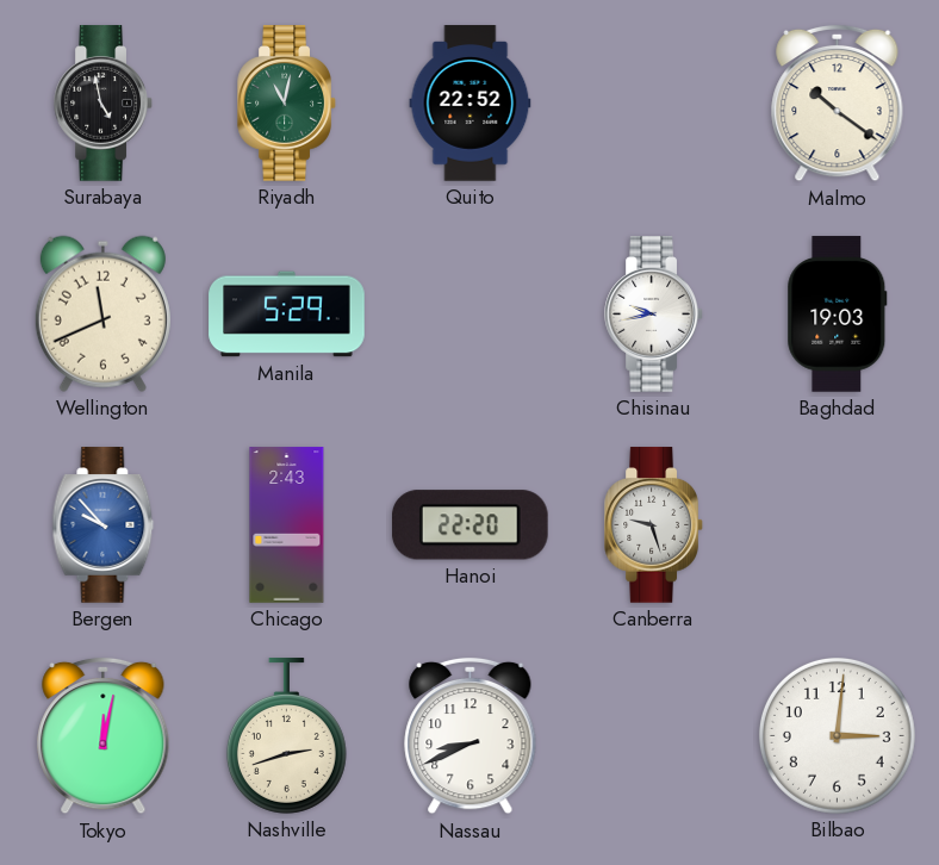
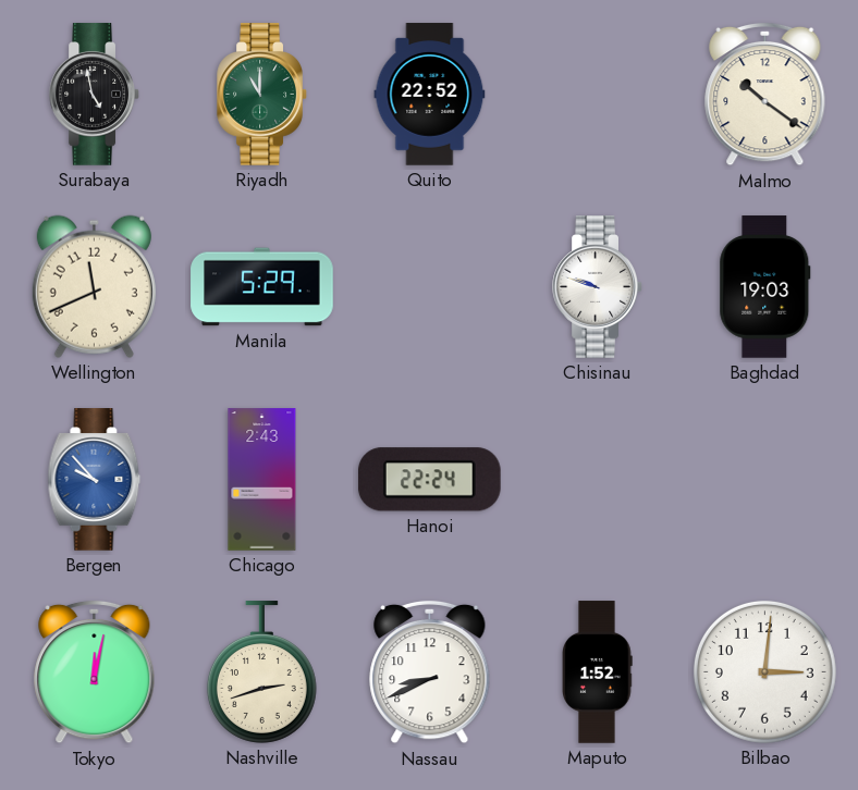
Riyadh: 11:02 -> 11:00 (262, 95)
Chisinau: 9:43 -> 9:48 (598, 287)
Hanoi: 22:20 -> 22:24 (429, 480)
Canberra: 9:27 -> none (654, 525)
Maputo: none -> 1:52 (598, 672)
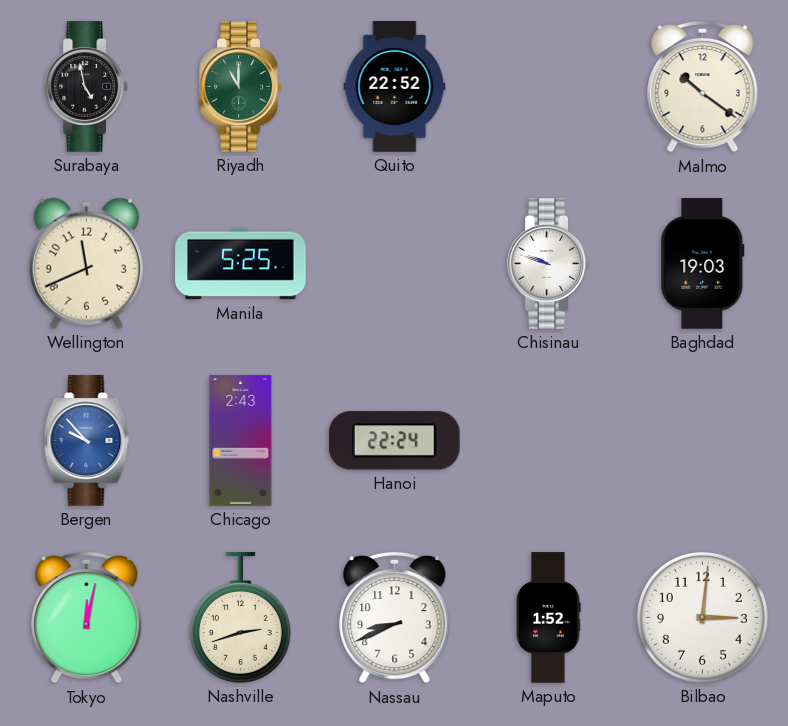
Manila: 5:29 -> 5:25 (241, 264)
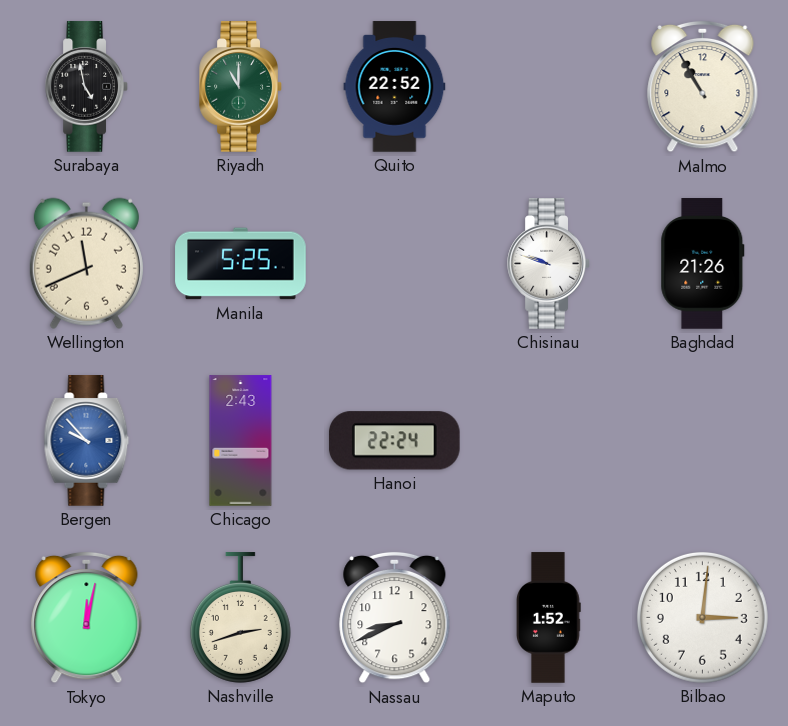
Malmo: 10:21 -> 10:55 (703, 87)
Baghdad: 19:03 -> 21:26 (703, 264)
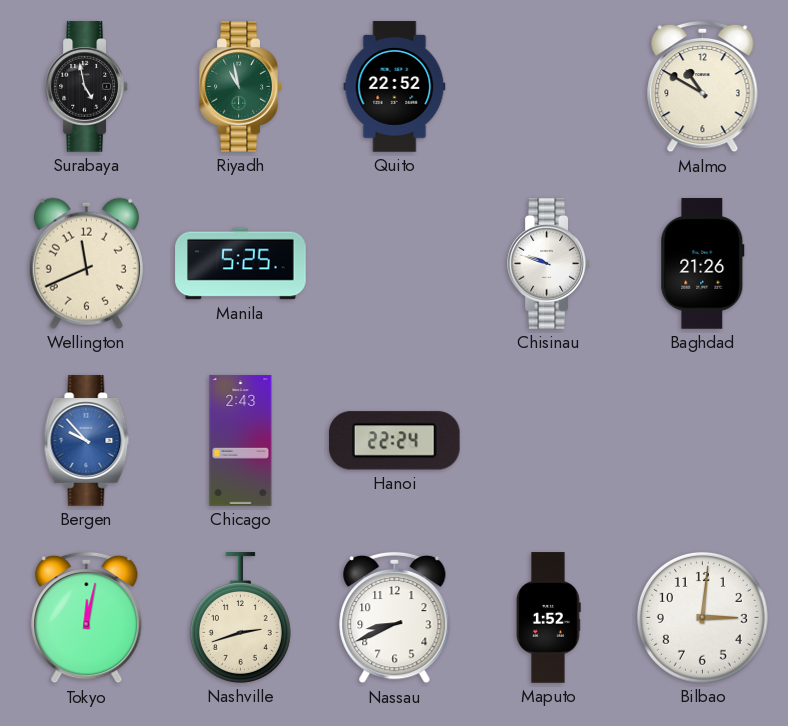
Riyadh: 11:00 -> 10:58 (241, 87)
Malmo: 10:55 -> 10:50 (703, 87)
